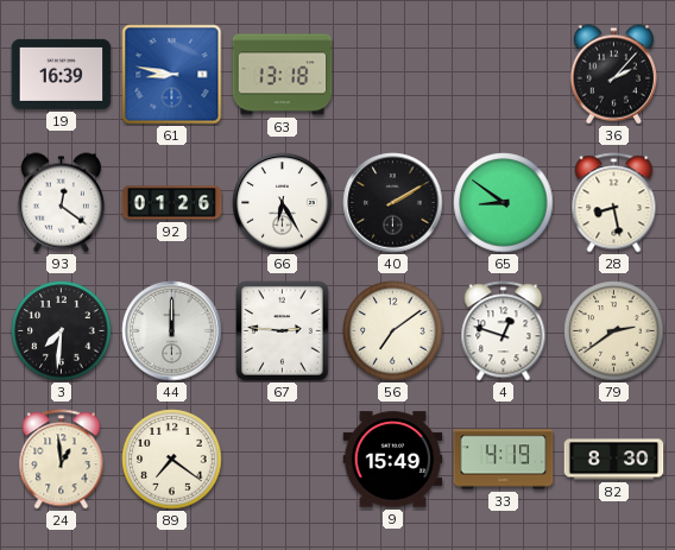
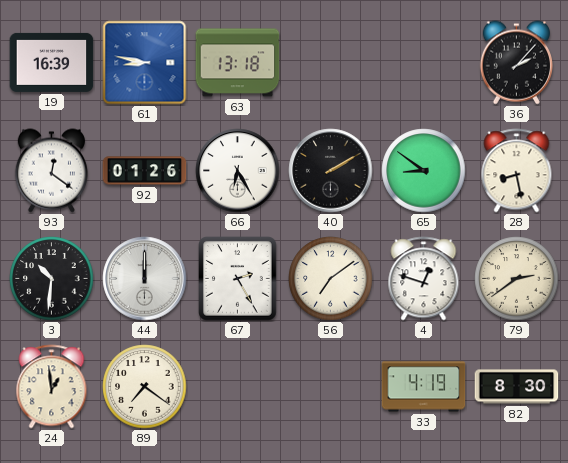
3: 7:31 -> 10:31 (52, 279)
67: 2:46 -> 2:25 (238, 279)
9: 15:49 -> none (393, 460)
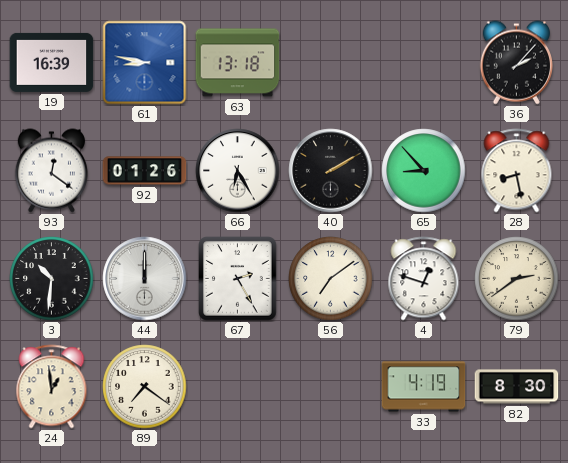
65: 8:51 -> 8:53 (424, 171)
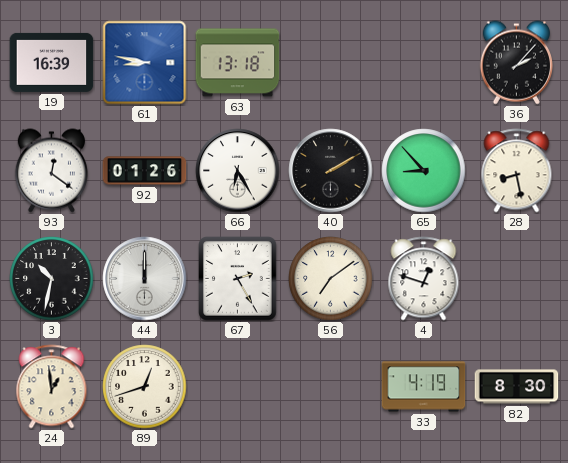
3: 10:31 -> 10:32 (52, 279)
79: 2:39 -> none (517, 279)
89: 7:21 -> 12:42 (145, 387)
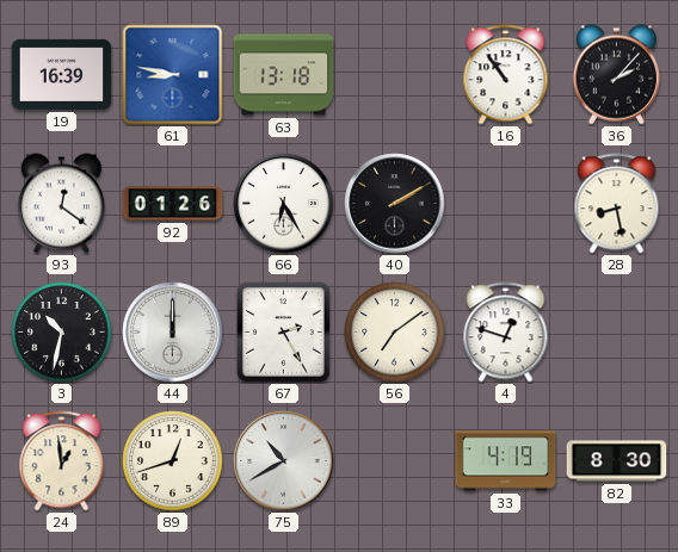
16: none -> 10:54 (506, 75)
65: 8:53 -> none (424, 171)
75: none -> 10:40 (284, 461)
